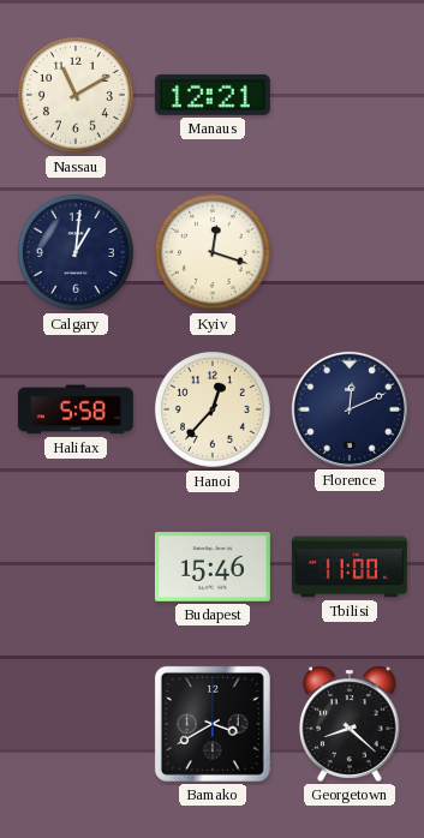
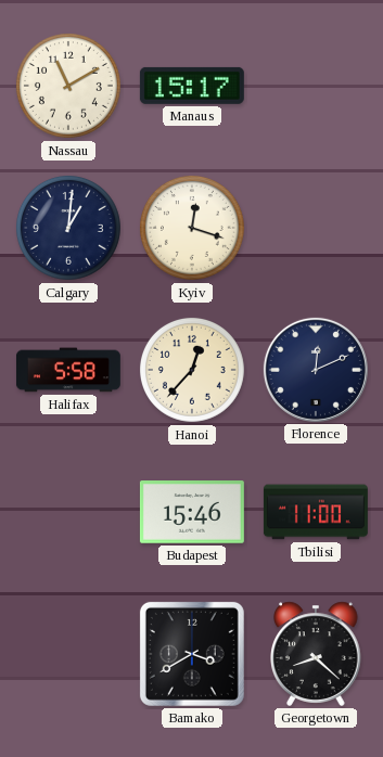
Manaus: 12:21 -> 15:17 (192, 86)
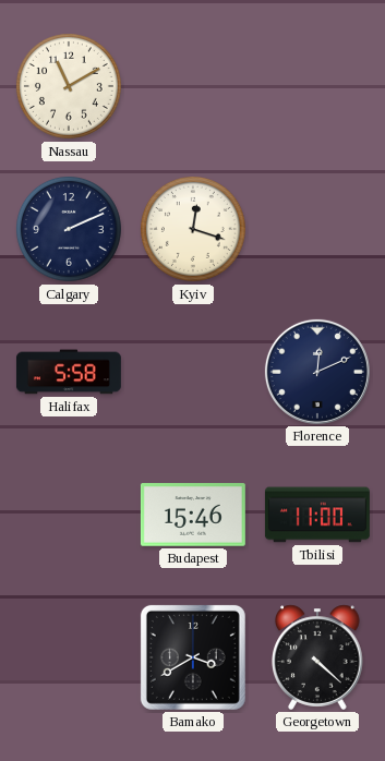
Manaus: 15:17 -> none (192, 86)
Calgary: 1:01 -> 2:11 (69, 229)
Hanoi: 12:37 -> none (192, 370)
Georgetown: 8:22 -> 4:22 (317, 657)
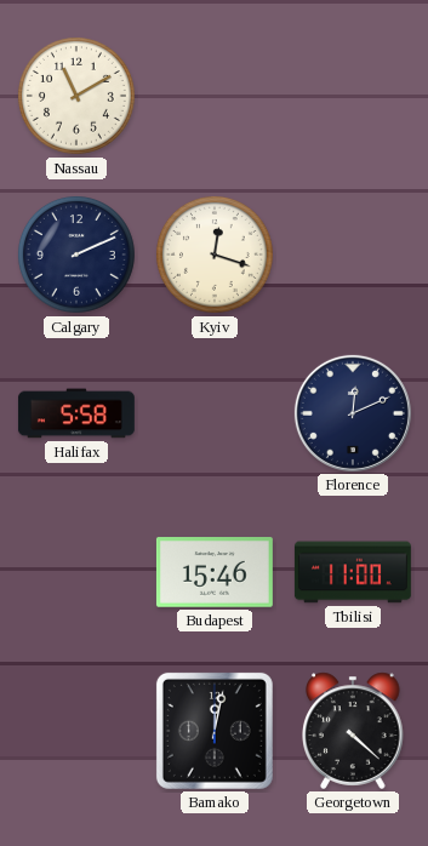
Bamako: 3:40 -> 12:02 (215, 731)
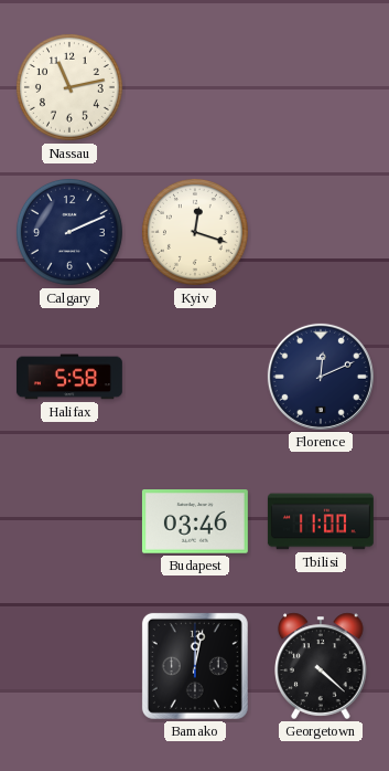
Nassau: 11:10 -> 11:13 (69, 87)
Budapest: 15:46 -> 03:46 (195, 521)
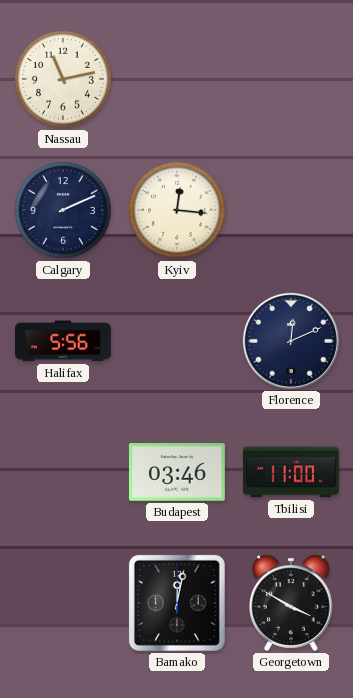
Kyiv: 12:18 -> 12:16 (177, 210)
Halifax: 5:58 -> 5:56 (63, 341)
Georgetown: 4:22 -> 3:50 (291, 603)
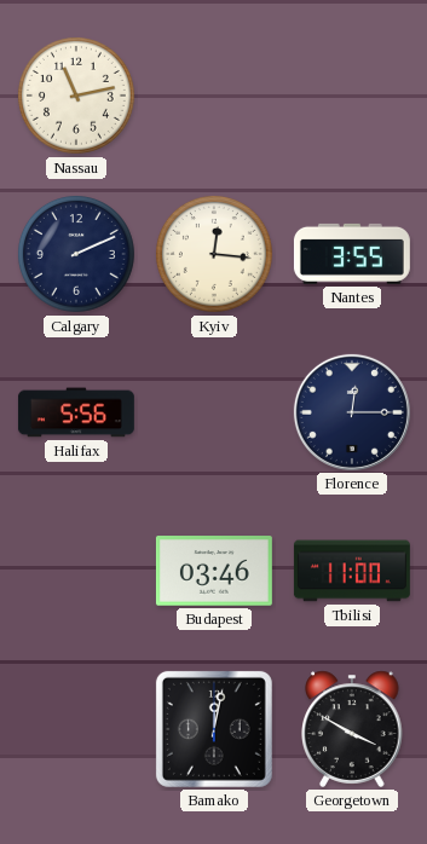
Nantes: none -> 3:55 (352, 254)
Florence: 12:11 -> 12:15 (352, 412)
